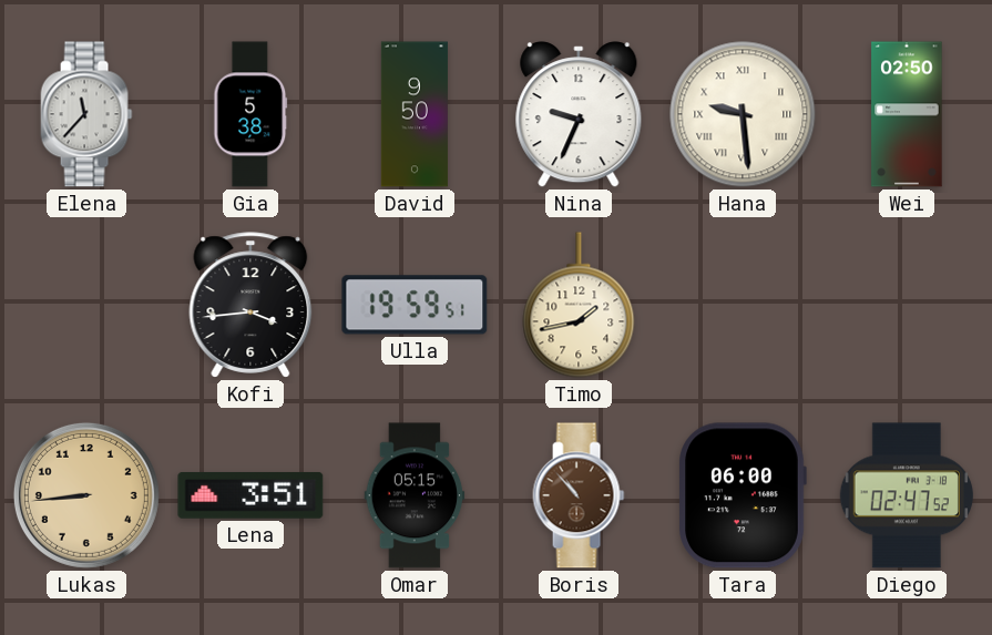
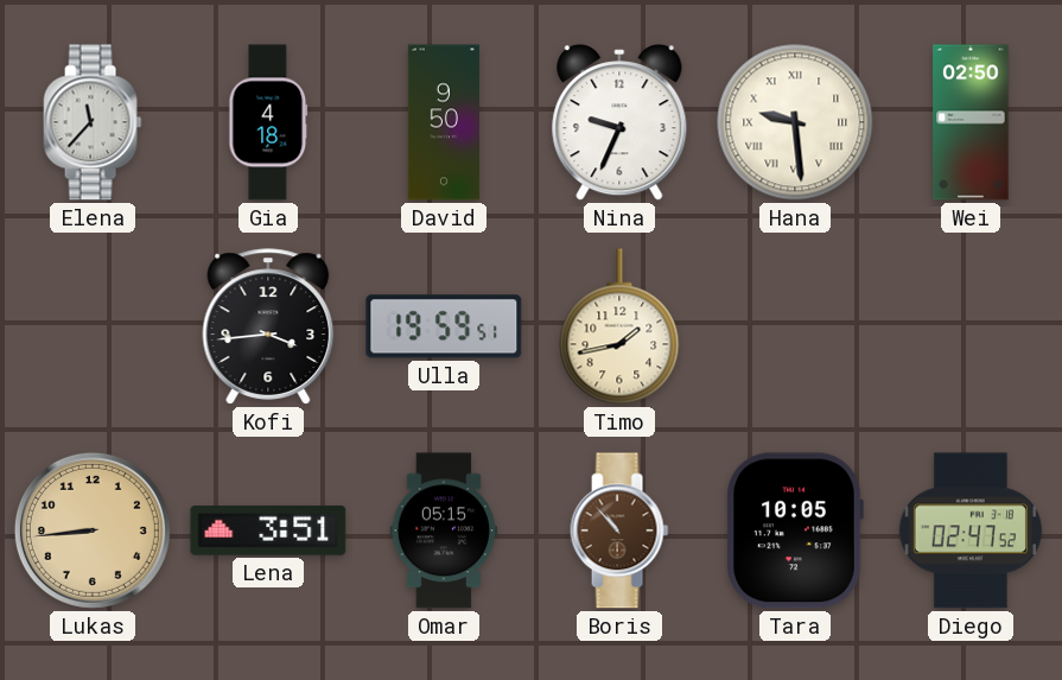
Gia: 5:38 -> 4:18 (268, 122)
Tara: 06:00 -> 10:05 (795, 530)
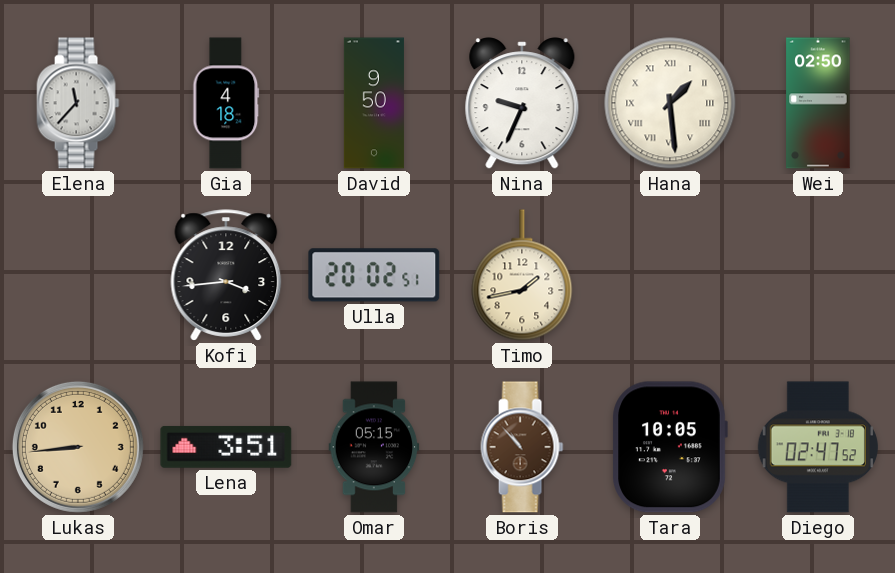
Hana: 9:29 -> 1:29 (670, 103)
Ulla: 19:59 -> 20:02 (374, 275)
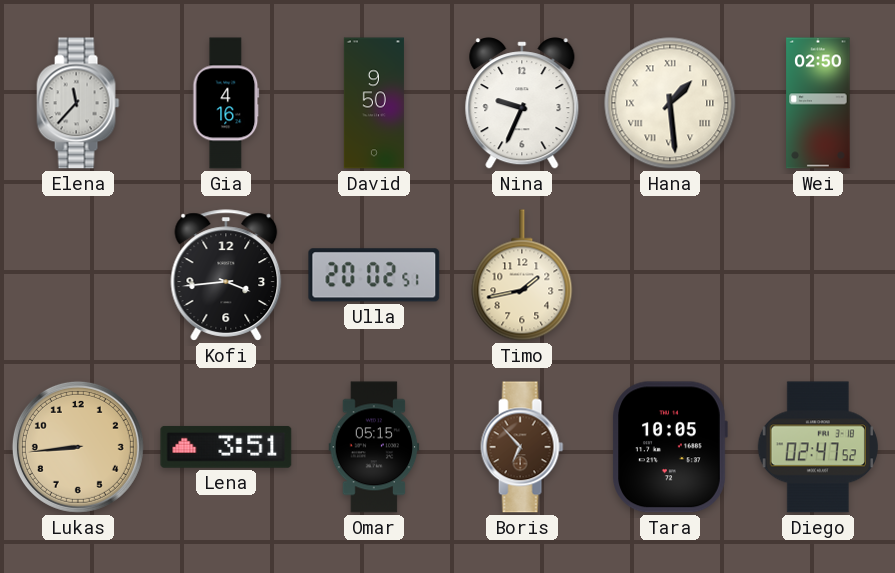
Gia: 4:18 -> 4:16 (226, 103)
Boris: 10:53 -> 6:53 (522, 447)
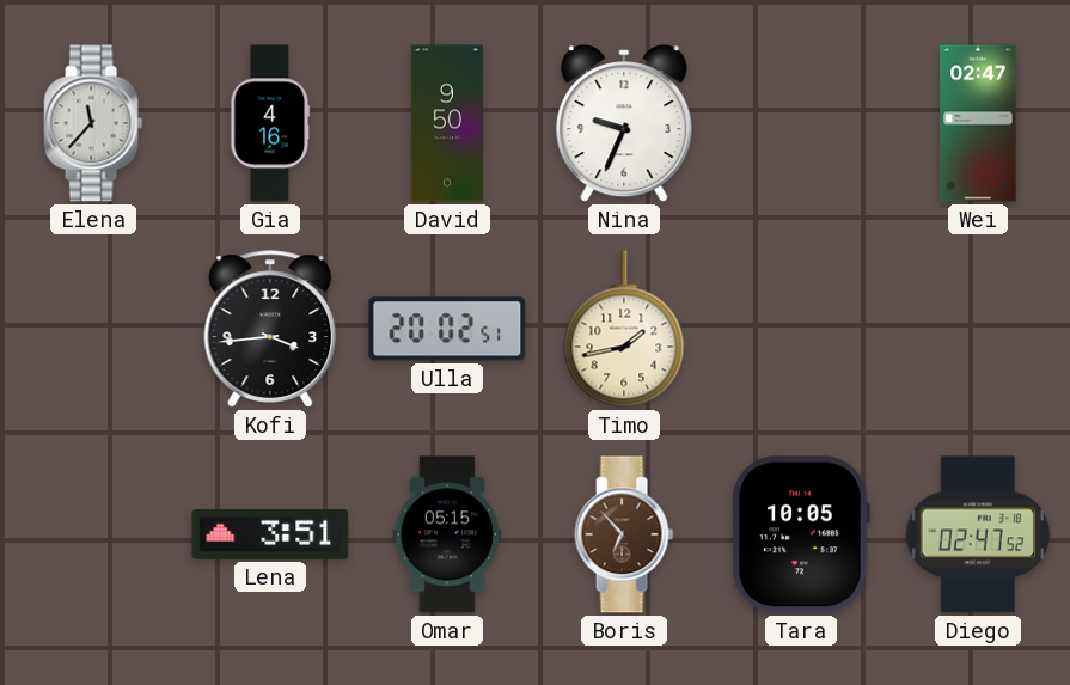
Hana: 1:29 -> none (670, 103)
Wei: 02:50 -> 02:47 (978, 123)
Lukas: 8:44 -> none (78, 447)
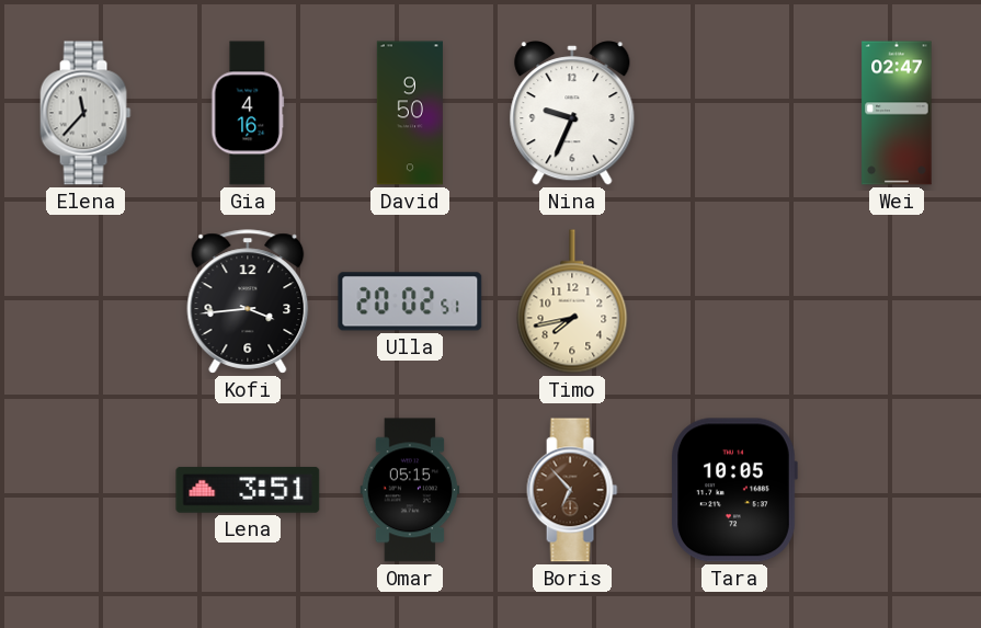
Timo: 1:43 -> 7:43 (572, 301)
Diego: 02:47 -> none (978, 534)
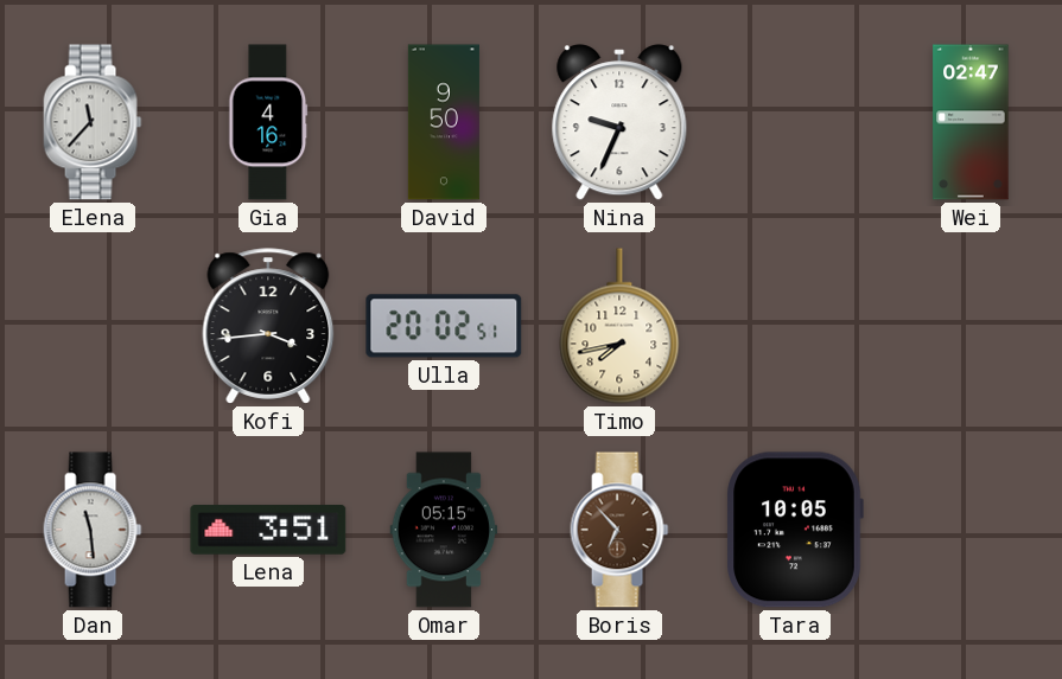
Dan: none -> 11:29 (93, 530)
